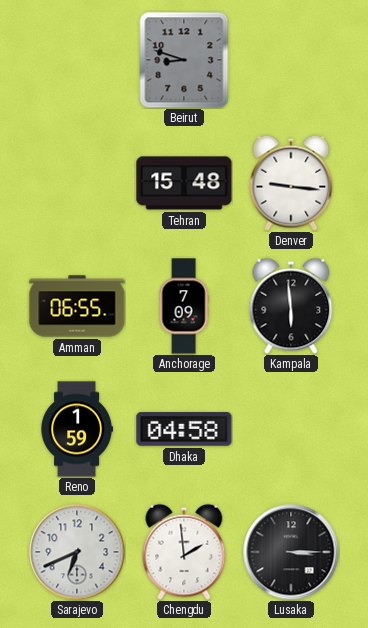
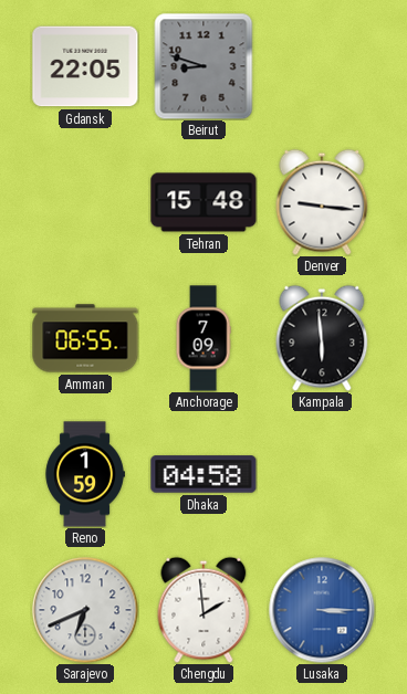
Gdansk: none -> 22:05 (85, 66)
Lusaka dial: black -> blue (322, 610)
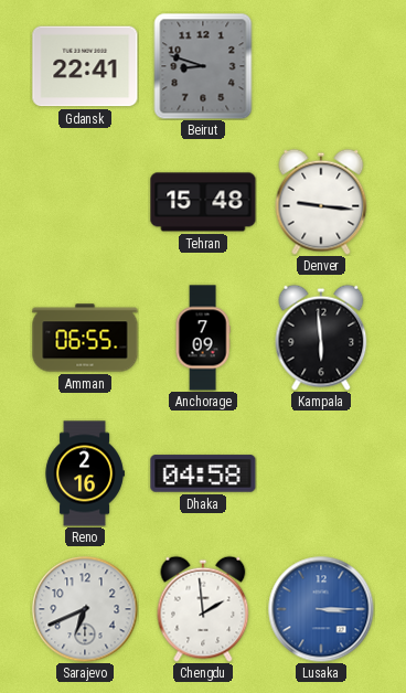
Gdansk: 22:05 -> 22:41 (85, 66)
Reno: 1:59 -> 2:16 (85, 473)
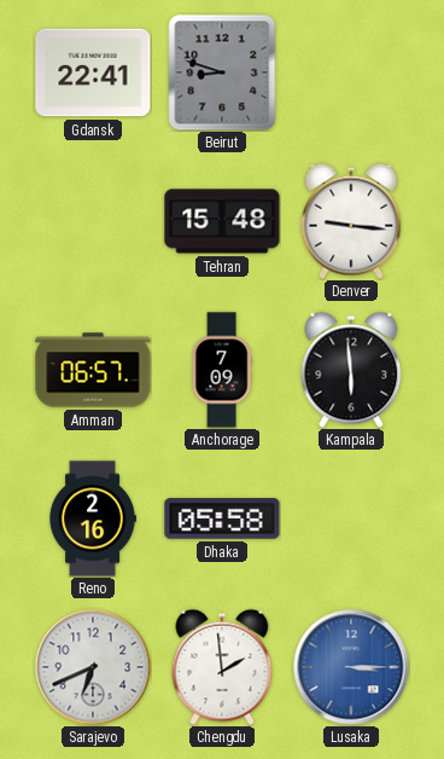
Amman: 06:55 -> 06:57 (93, 370)
Dhaka: 04:58 -> 05:58 (222, 518)
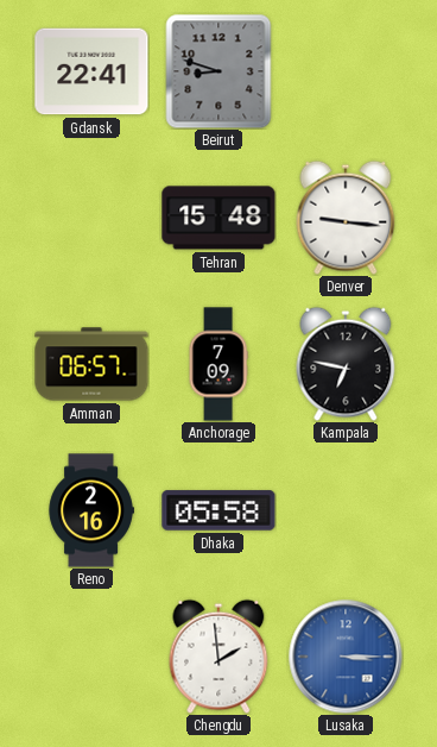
Kampala: 5:59 -> 6:47 (346, 364)
Sarajevo: 6:41 -> none (93, 667)
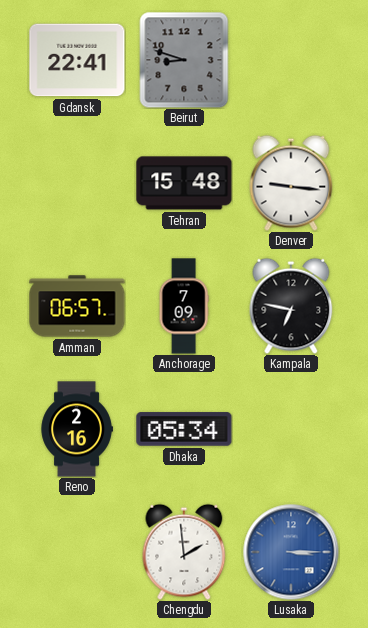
Dhaka: 05:58 -> 05:34 (184, 429)
